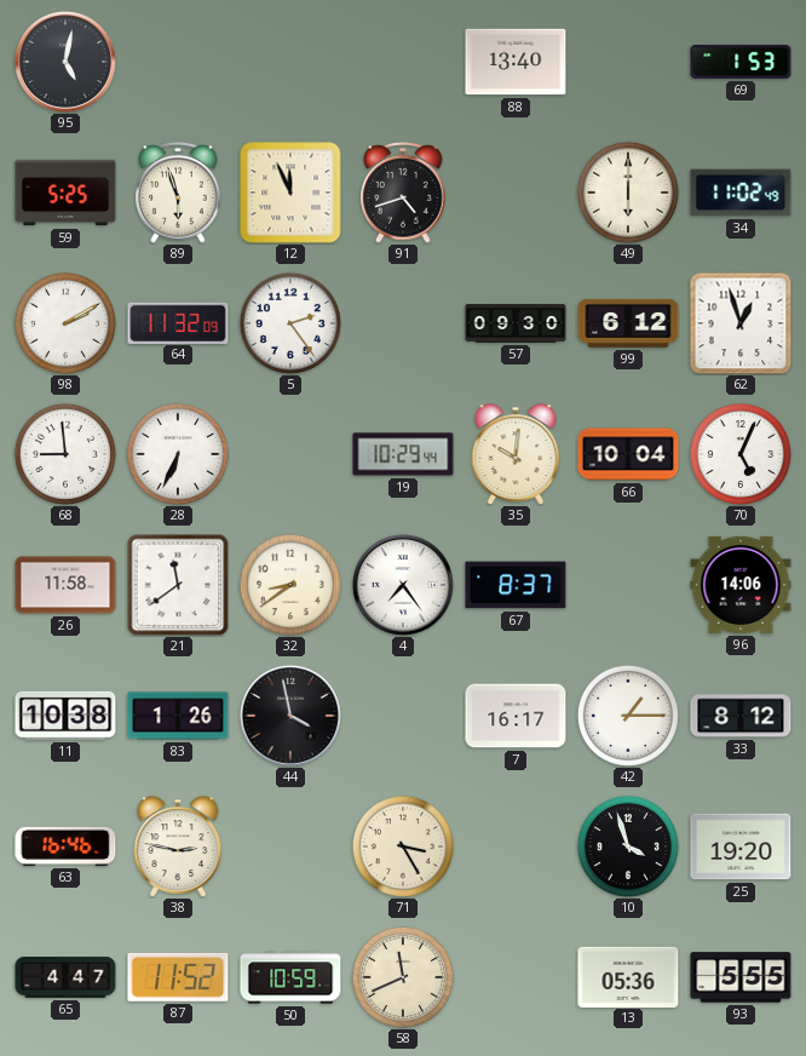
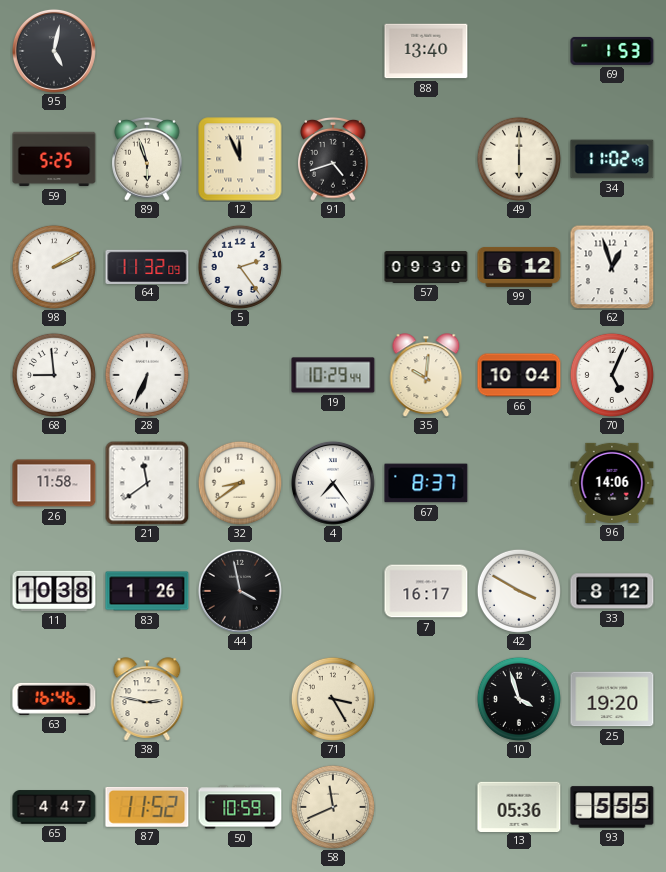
42: 1:15 -> 3:50 (519, 591)
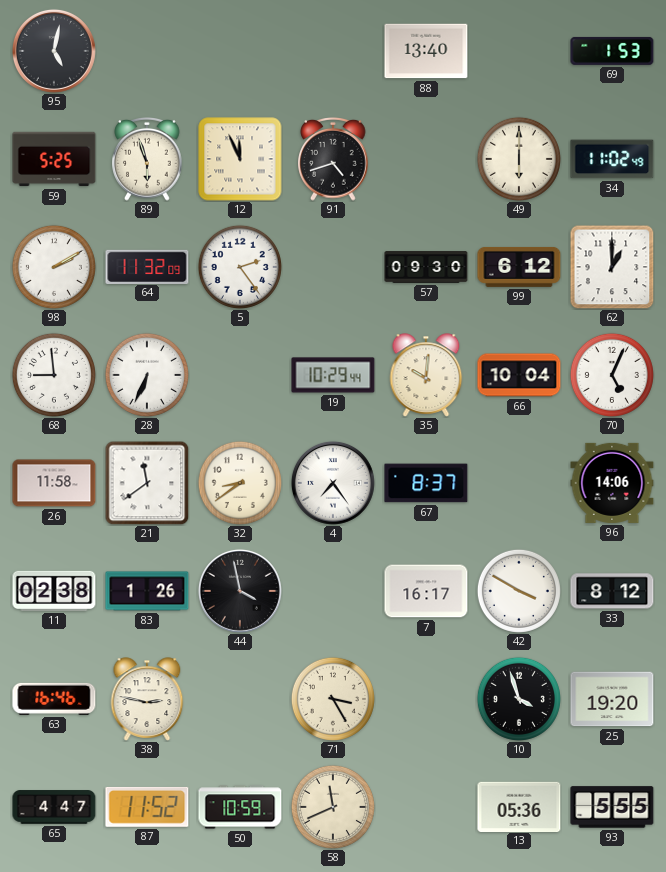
62: 12:57 -> 1:00 (612, 267)
11: 10:38 -> 02:38 (54, 591)
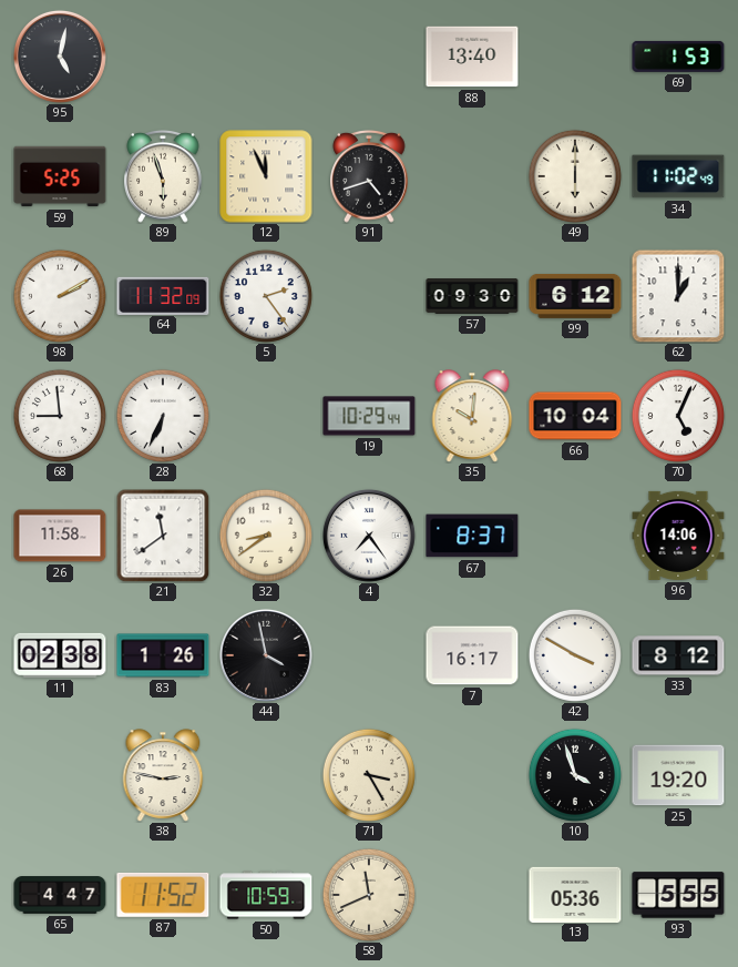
63: 16:46 -> none (54, 699)
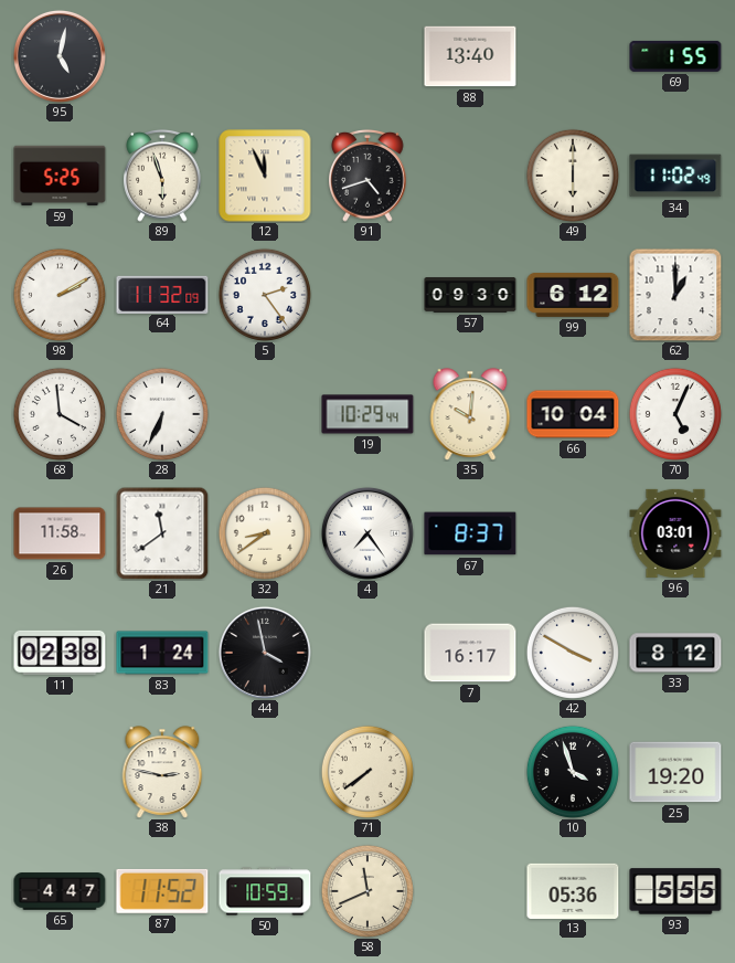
69: 1:53 -> 1:55 (675, 56)
68: 8:59 -> 3:59 (60, 414)
96: 14:06 -> 03:01 (675, 533)
83: 1:26 -> 1:24 (162, 653)
71: 3:25 -> 7:39 (367, 772)
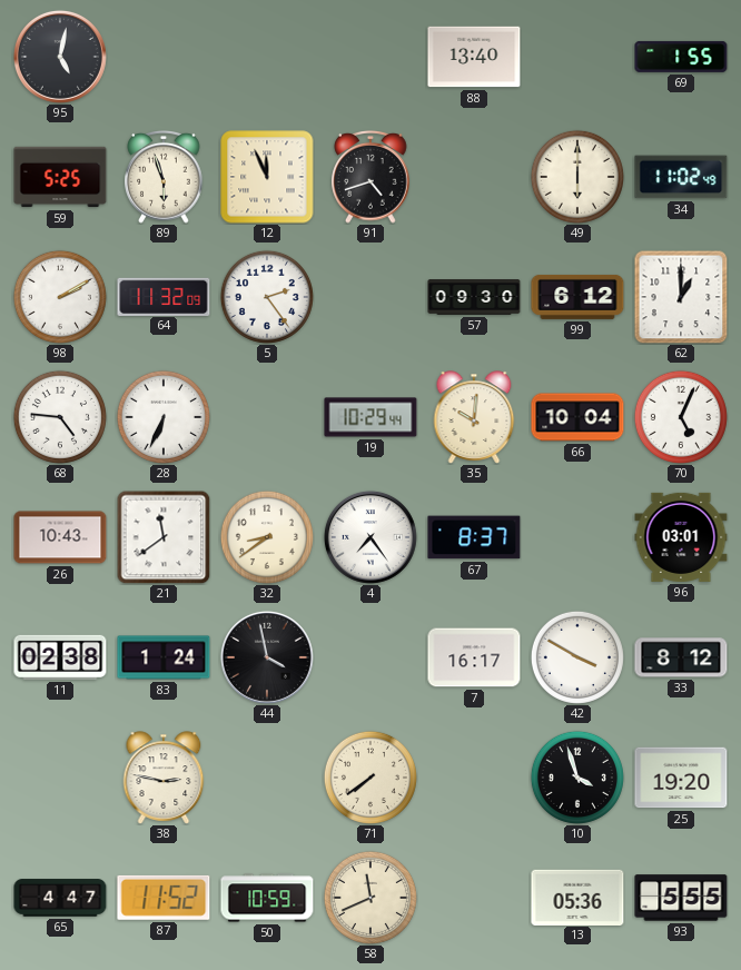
68: 3:59 -> 4:46 (60, 417)
26: 11:58 -> 10:43 (60, 537)
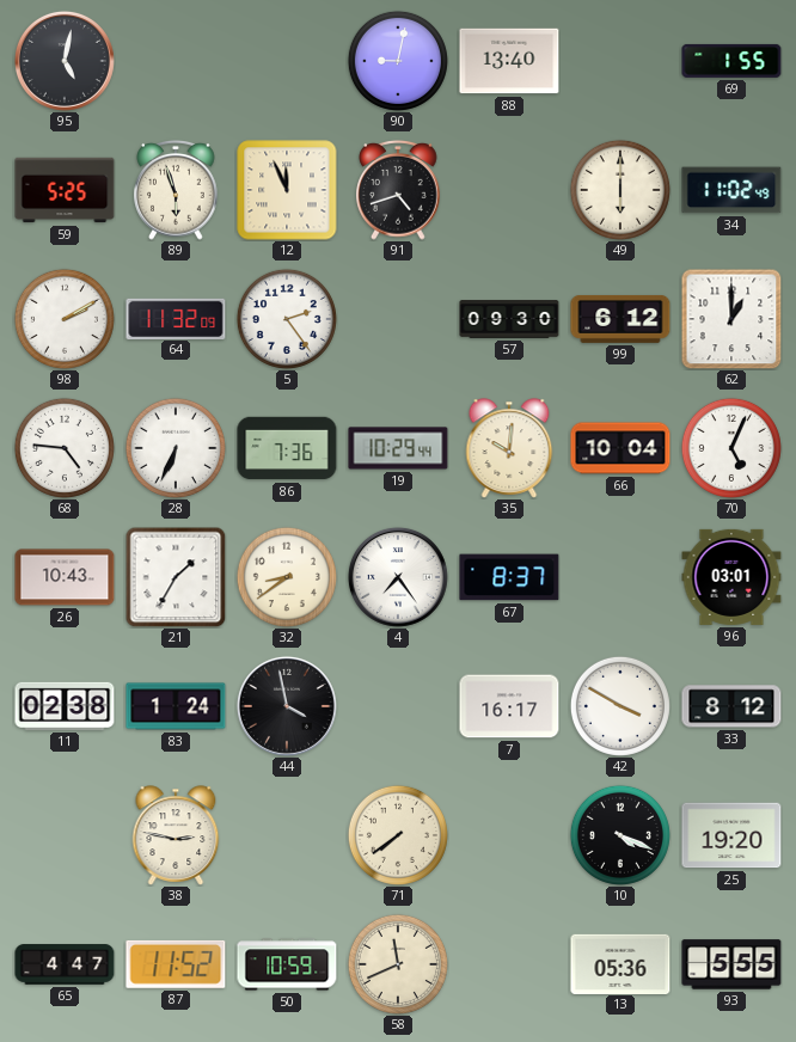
90: none -> 9:02 (398, 61)
86: none -> 7:36 (287, 448)
21: 11:39 -> 1:35 (176, 577)
10: 3:57 -> 4:19 (620, 835)
